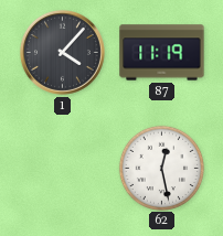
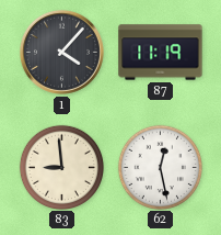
83: none -> 8:59 (61, 167)
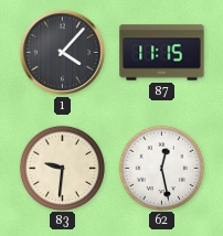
87: 11:19 -> 11:15 (162, 53)
83: 8:59 -> 9:31 (62, 168)
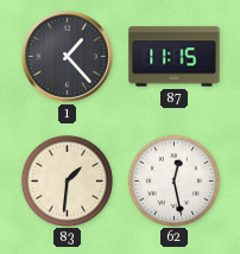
1: 4:07 -> 1:23 (67, 56)
83: 9:31 -> 1:31 (67, 180)
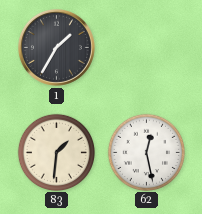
1: 1:23 -> 1:35 (56, 47)
87: 11:15 -> none (175, 57)
